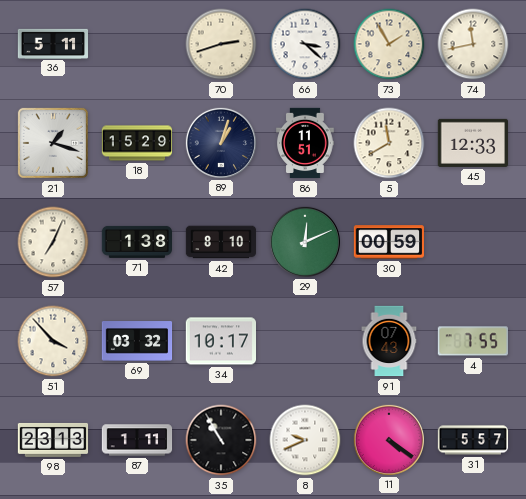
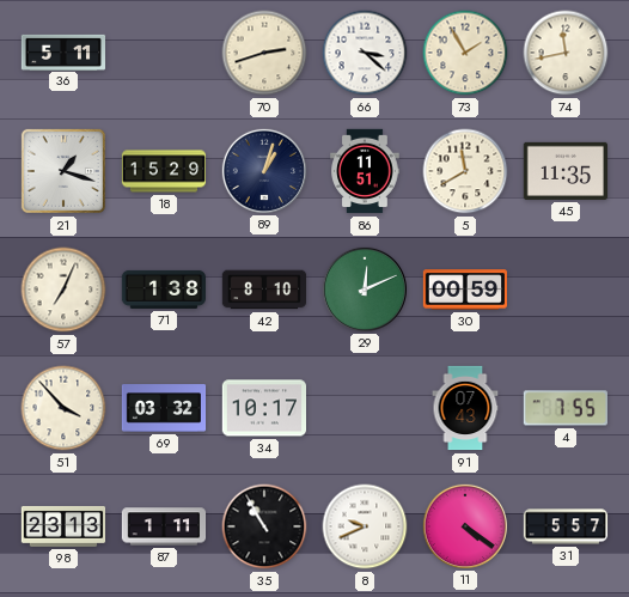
45: 12:33 -> 11:35 (564, 171)
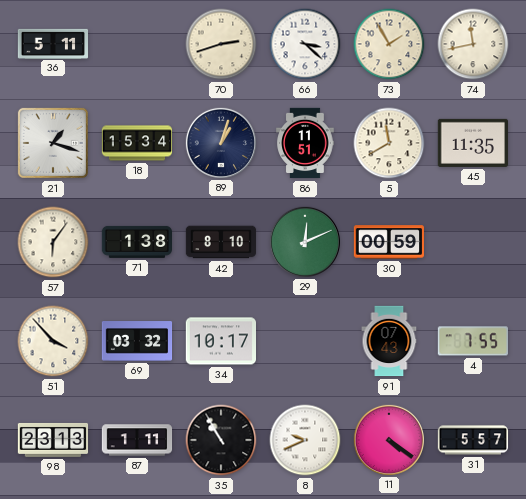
18: 15:29 -> 15:34 (137, 143)
57: 7:04 -> 6:06 (53, 242)
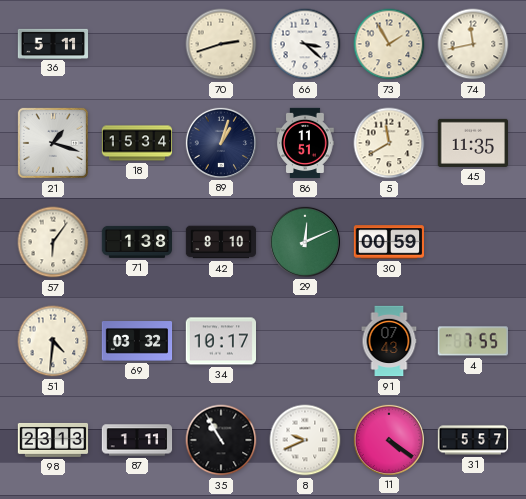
51: 3:53 -> 4:31 (53, 341)
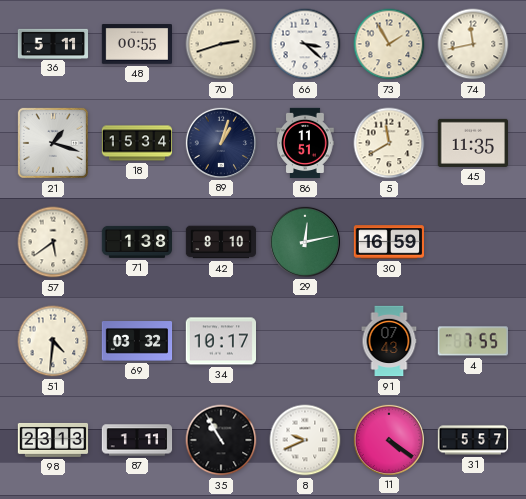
48: none -> 00:55 (137, 44)
57: 6:06 -> 5:39 (53, 242)
29: 12:11 -> 12:13 (304, 241)
30: 00:59 -> 16:59 (388, 242)
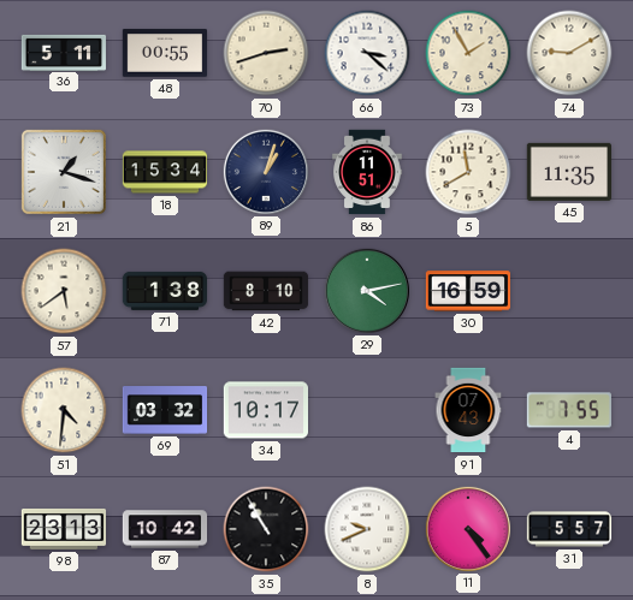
74: 11:43 -> 9:10 (569, 53)
29: 12:13 -> 4:13 (366, 290)
87: 1:11 -> 10:42 (165, 529)
11: 4:21 -> 4:24 (467, 528)
